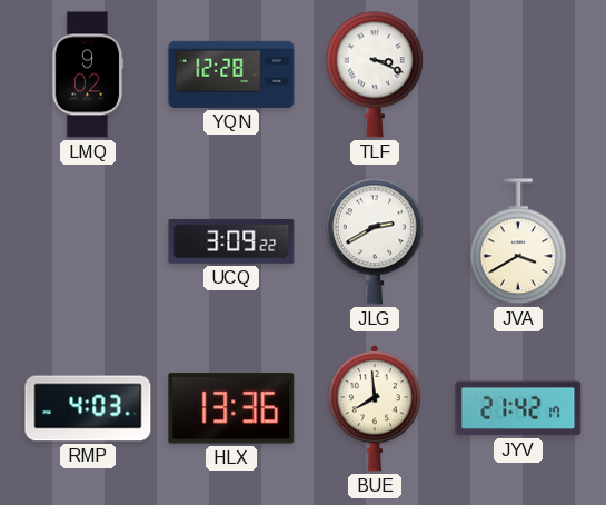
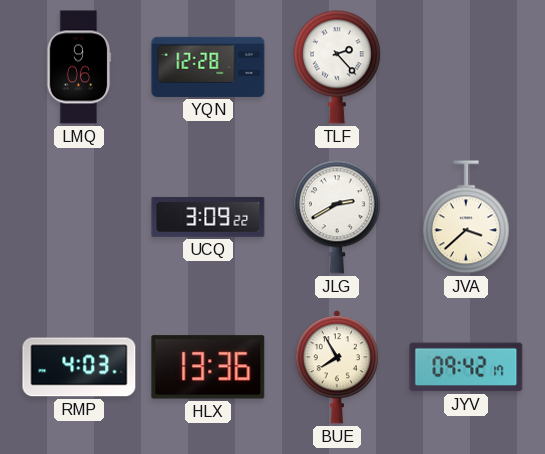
LMQ: 9:02 -> 9:06 (79, 67)
TLF: 3:19 -> 2:23 (337, 67)
JVA: 3:40 -> 3:38 (466, 217)
BUE: 7:59 -> 7:55 (337, 367)
JYV: 21:42 -> 09:42 (466, 367)
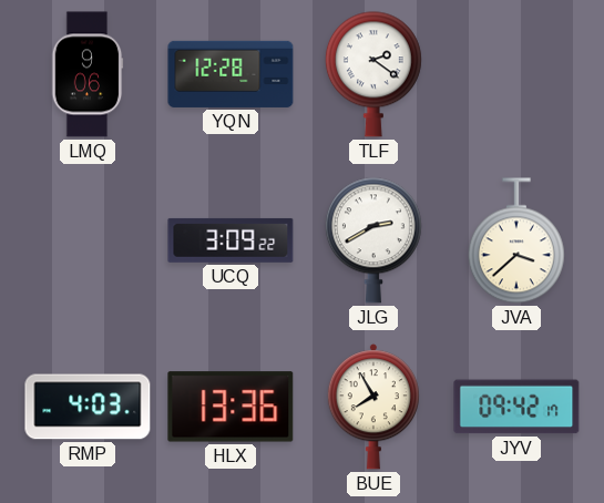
TLF: 2:23 -> 2:21 (373, 74)
